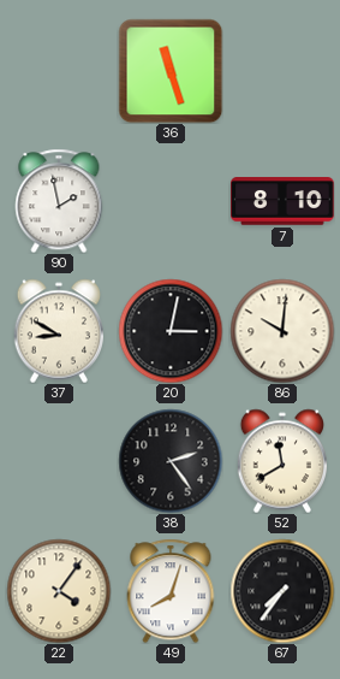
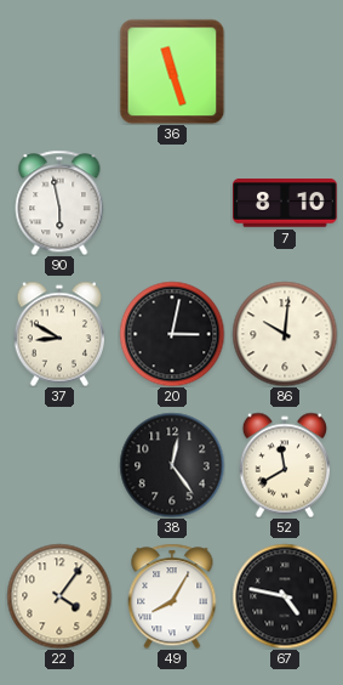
90: 1:58 -> 5:58 (59, 203)
38: 2:24 -> 12:24 (172, 465)
49: 8:03 -> 8:05 (172, 596)
67: 7:36 -> 4:47 (285, 596)
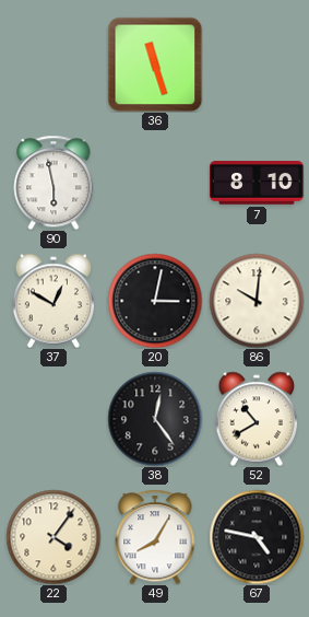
37: 8:50 -> 12:50 (52, 301)
52: 11:40 -> 10:40 (255, 419)
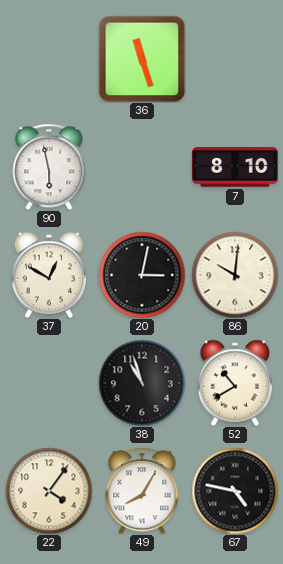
38: 12:24 -> 10:57 (142, 383)
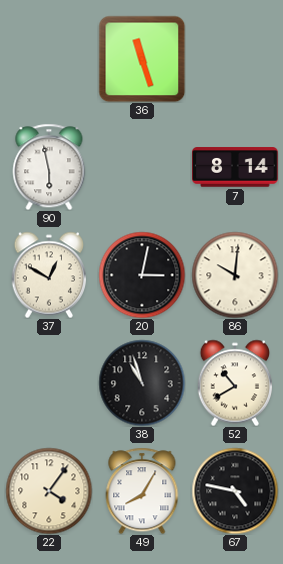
7: 8:10 -> 8:14 (236, 167)
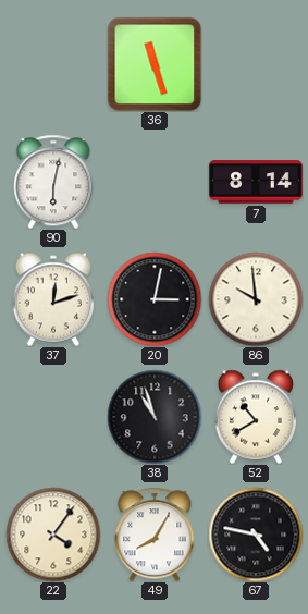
90: 5:58 -> 6:02 (53, 182)
37: 12:50 -> 12:12 (52, 299)
86: 10:01 -> 9:59 (256, 299)
